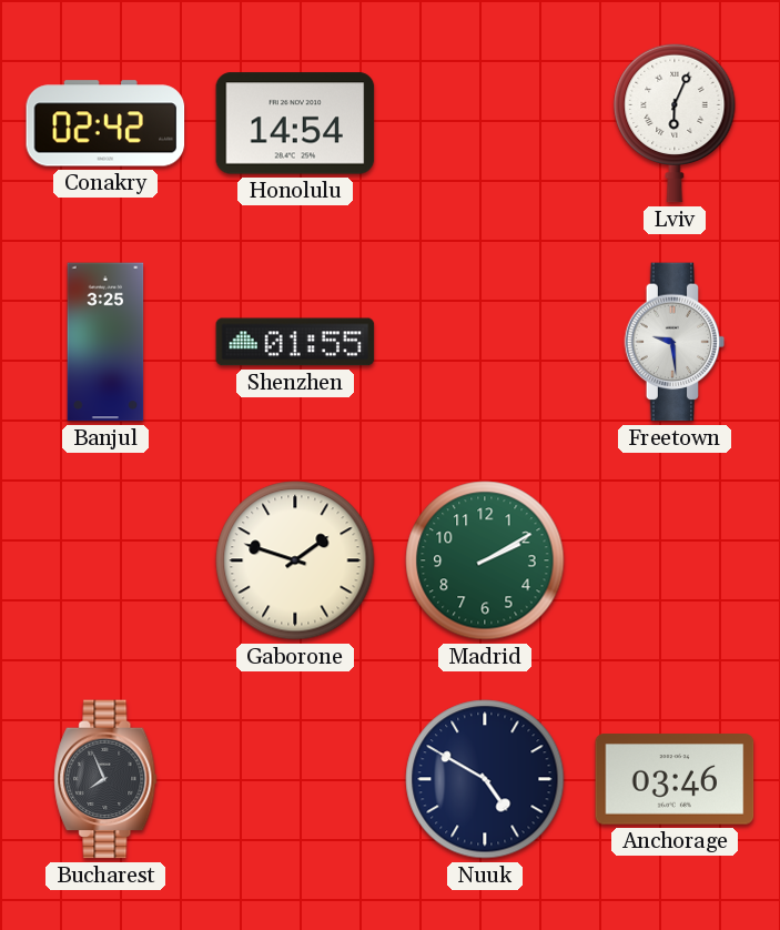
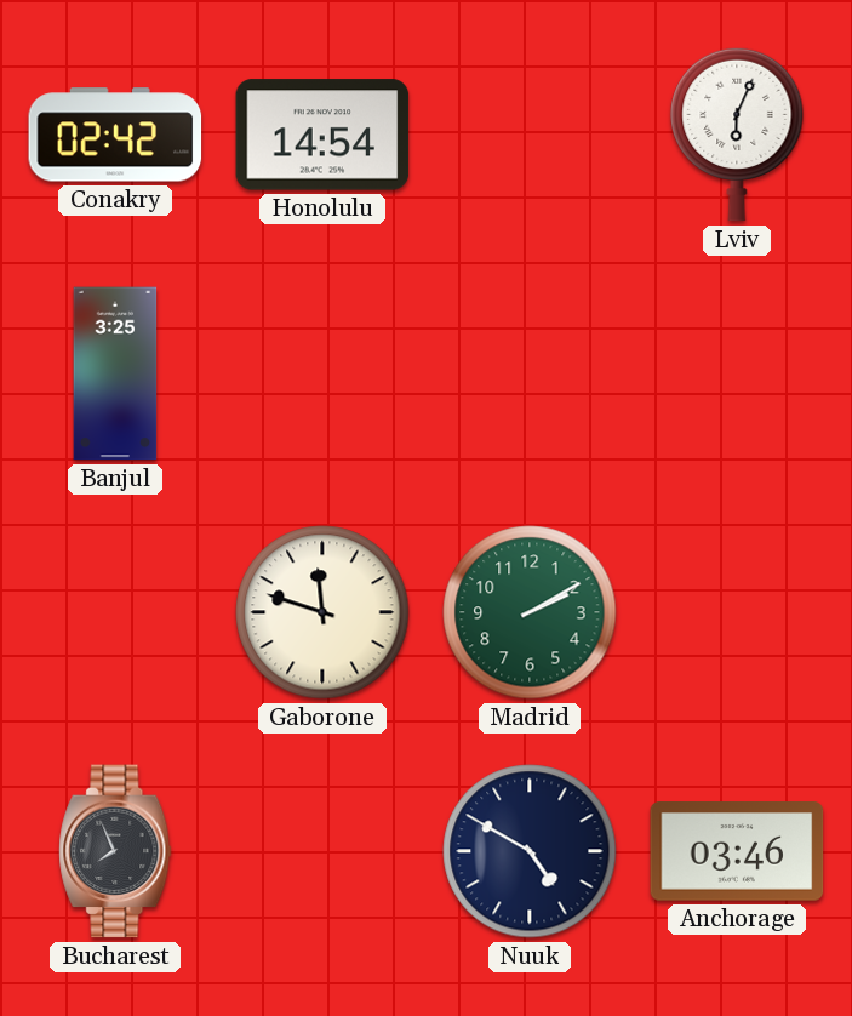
Shenzhen: 01:55 -> none (295, 342)
Freetown: 9:29 -> none (675, 342)
Gaborone: 1:48 -> 11:48 (322, 612)
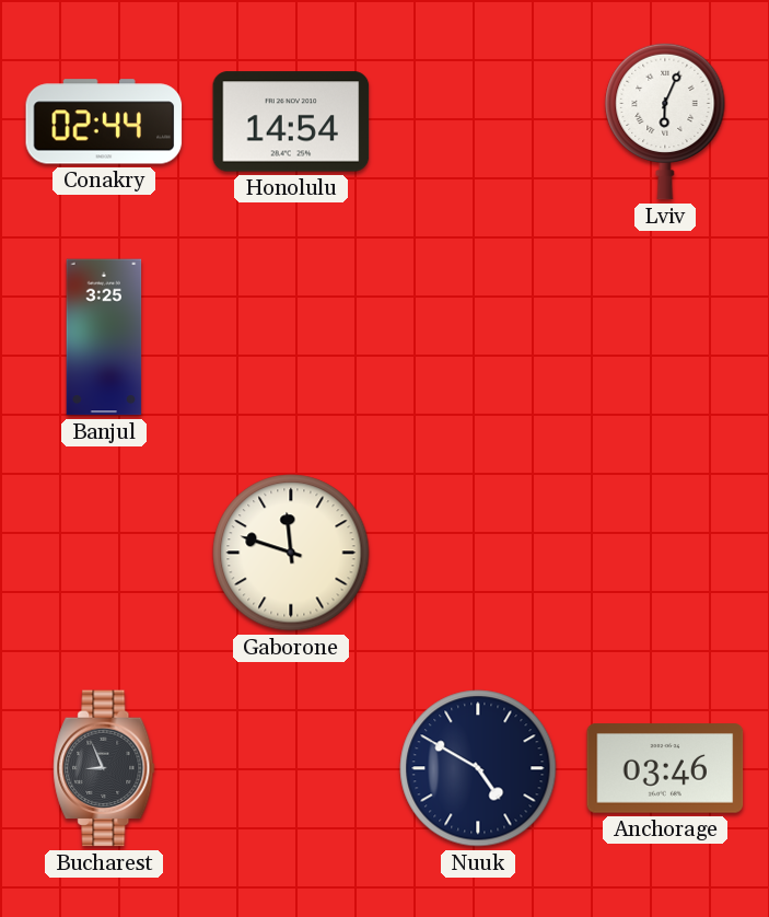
Conakry: 02:42 -> 02:44 (104, 121)
Madrid: 2:10 -> none (530, 612)
Bucharest: 7:56 -> 8:56 (104, 768)
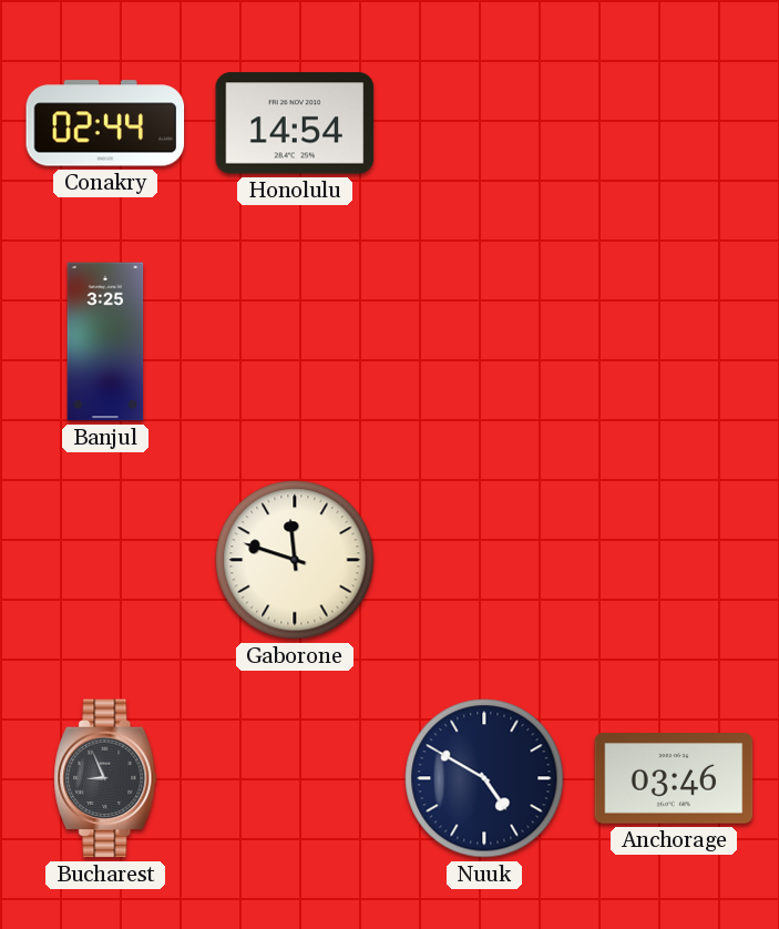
Lviv: 6:04 -> none (665, 121)
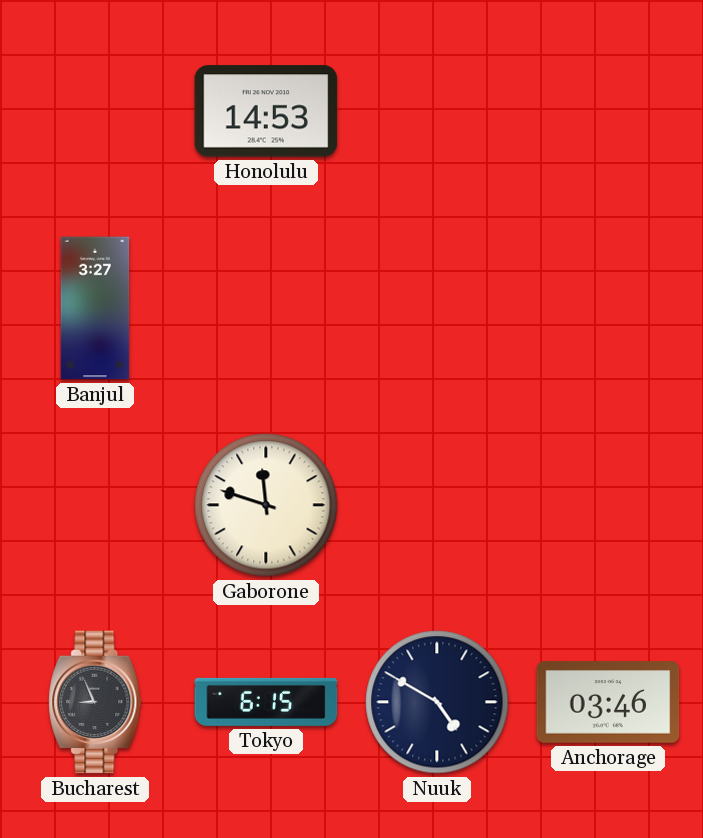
Conakry: 02:44 -> none (105, 123)
Honolulu: 14:54 -> 14:53 (266, 111)
Banjul: 3:25 -> 3:27 (95, 308)
Tokyo: none -> 6:15 (266, 702)
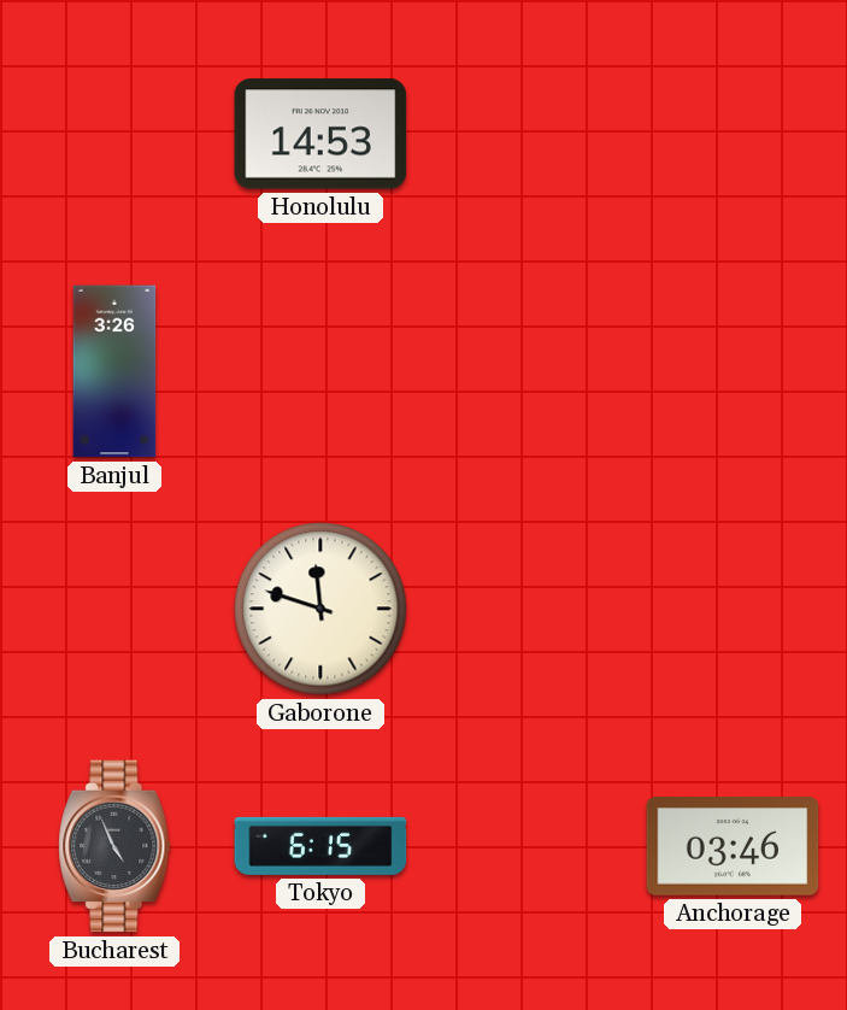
Banjul: 3:27 -> 3:26 (114, 371)
Bucharest: 8:56 -> 4:56 (114, 846)
Nuuk: 4:50 -> none (437, 702)
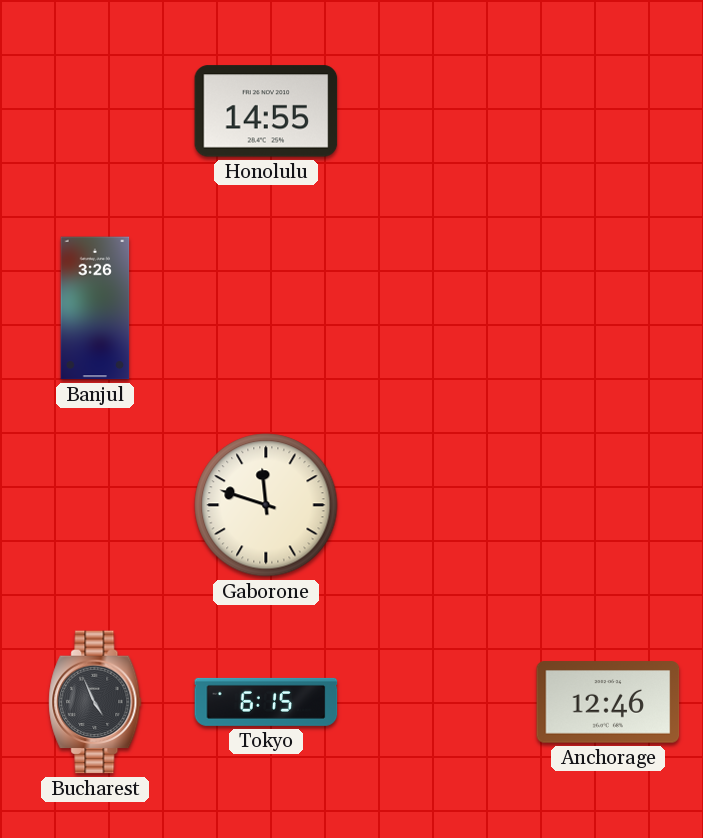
Honolulu: 14:53 -> 14:55 (266, 111)
Anchorage: 03:46 -> 12:46 (608, 702)
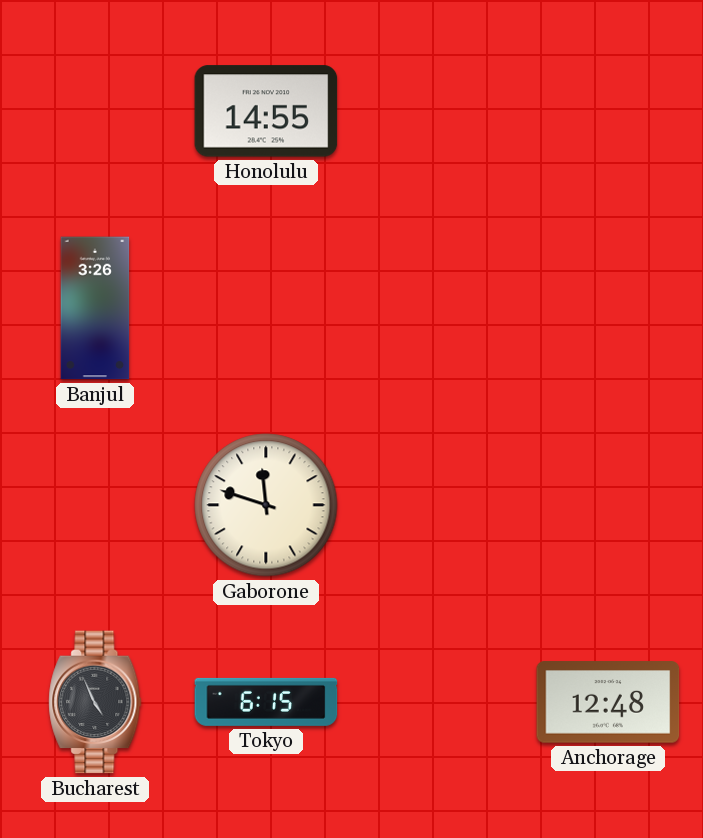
Anchorage: 12:46 -> 12:48 (608, 702)
